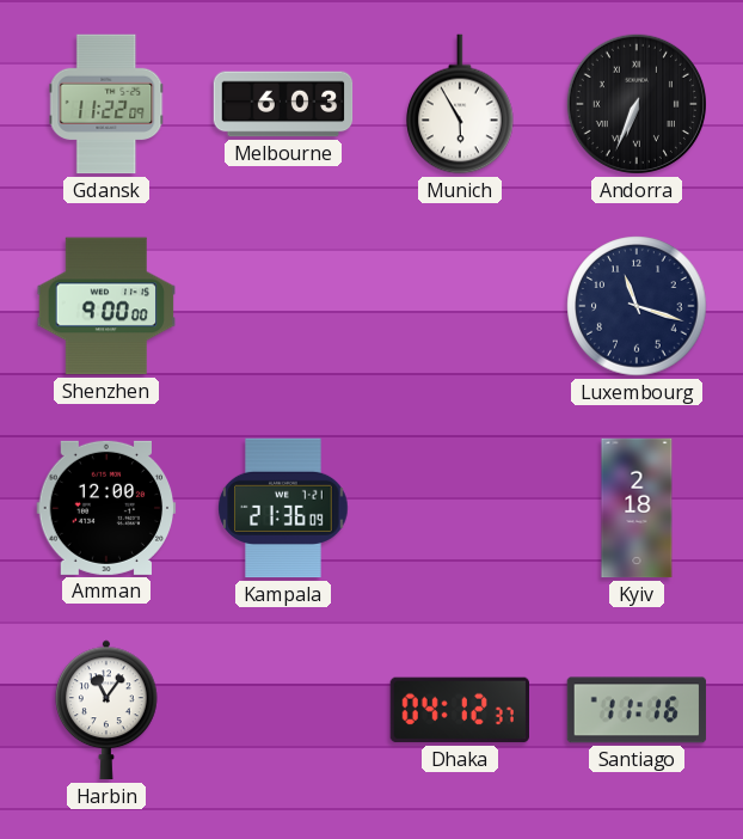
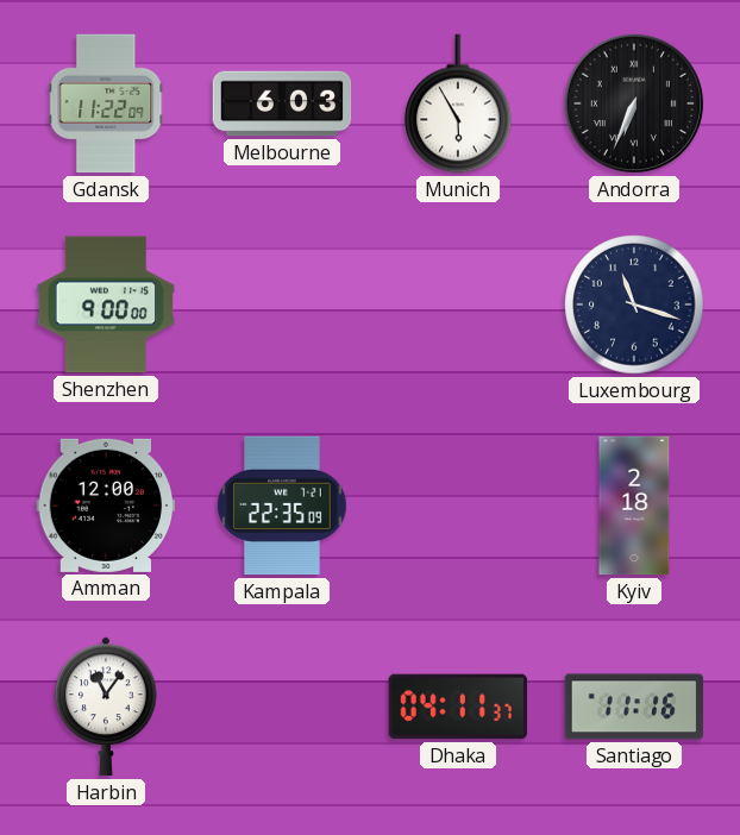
Kampala: 21:36 -> 22:35 (282, 506)
Dhaka: 04:12 -> 04:11 (457, 707)
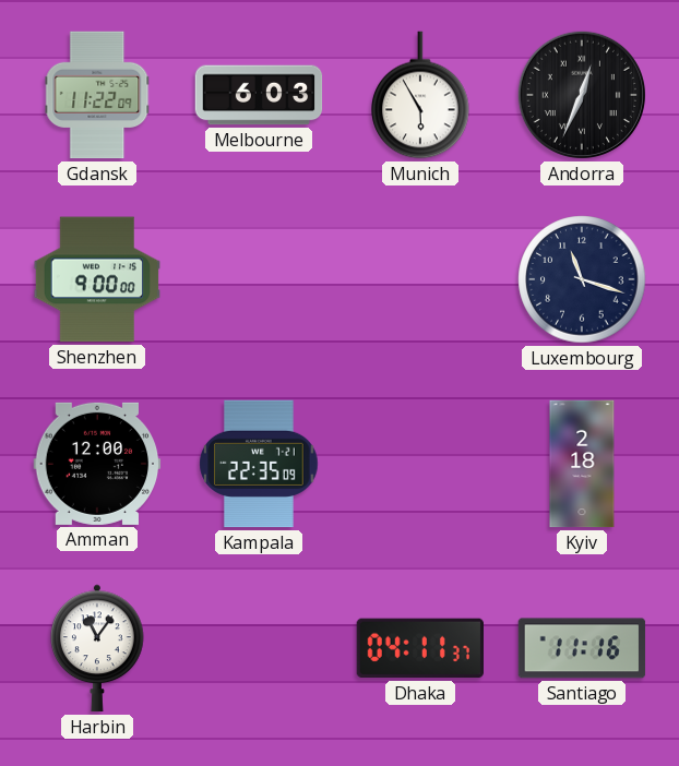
Andorra: 6:34 -> 12:34 (582, 95)
